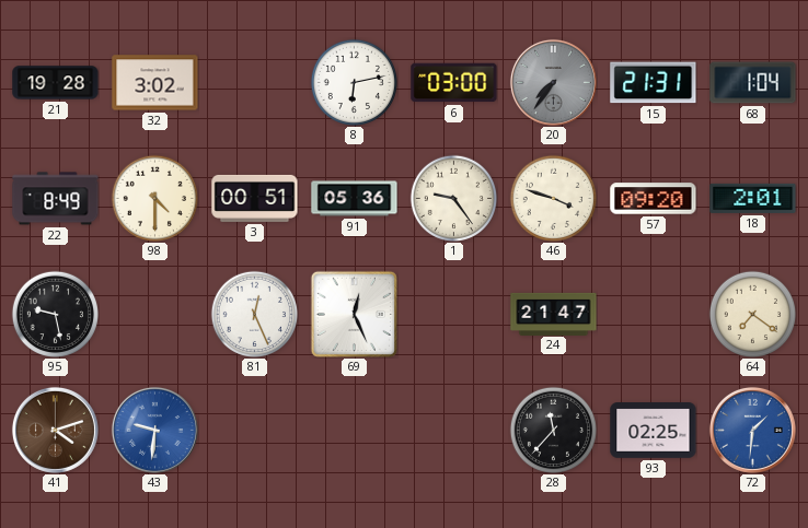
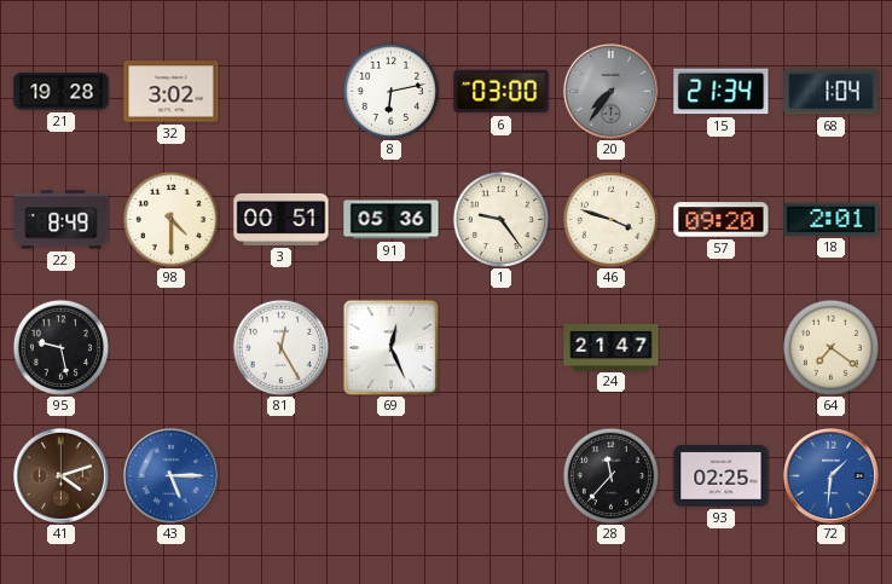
15: 21:31 -> 21:34 (722, 92)
81: 12:26 -> 12:25 (280, 347)
43: 9:31 -> 5:15 (170, 475)
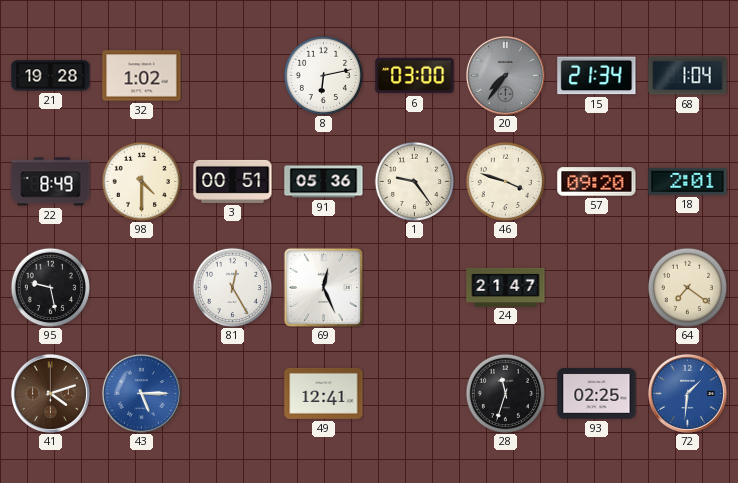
32: 3:02 -> 1:02 (142, 76)
49: none -> 12:41 (324, 393)
28: 11:37 -> 11:33 (505, 393)
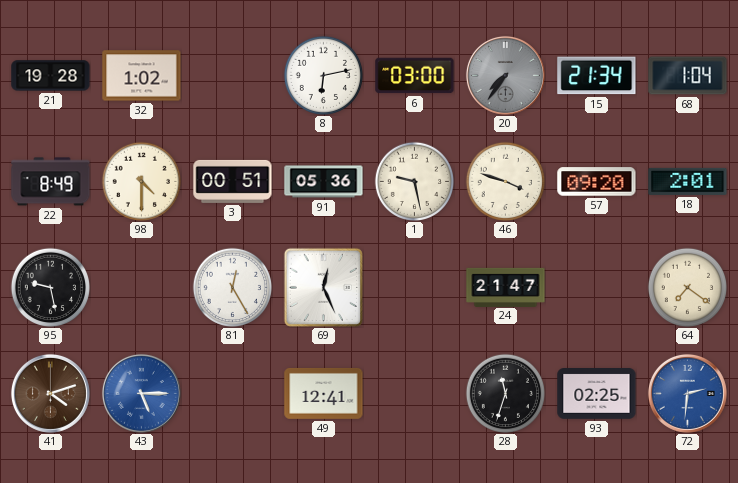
1: 9:24 -> 9:28 (414, 181)
72: 1:31 -> 2:31 (687, 393)
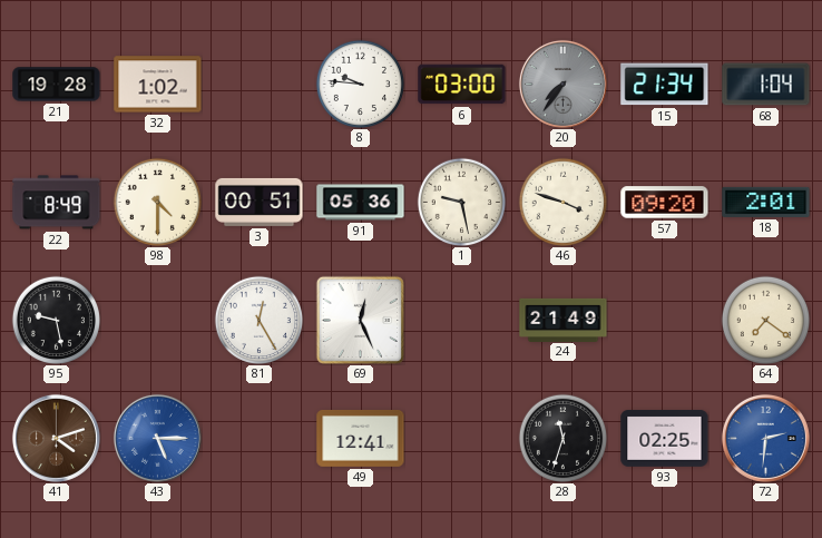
8: 6:13 -> 9:46 (360, 84)
24: 21:47 -> 21:49 (564, 320)
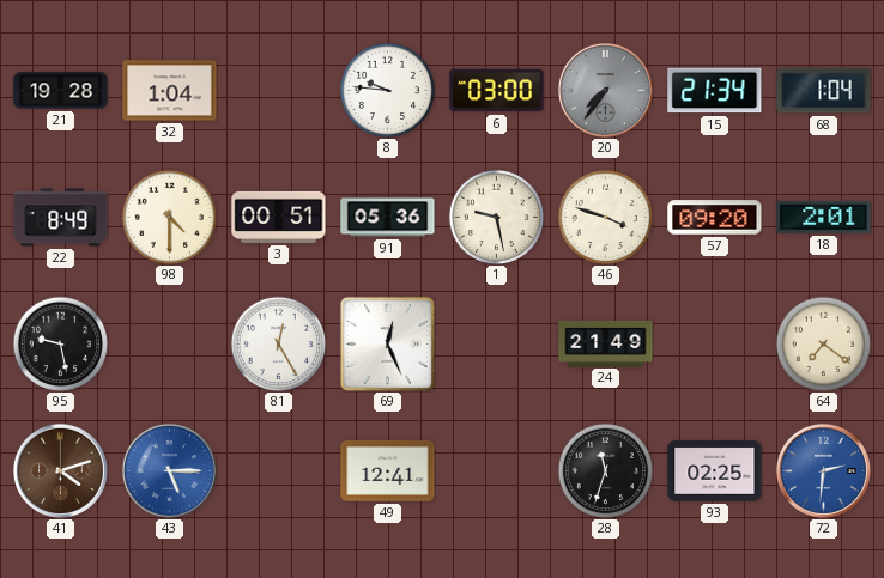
32: 1:02 -> 1:04 (170, 91)
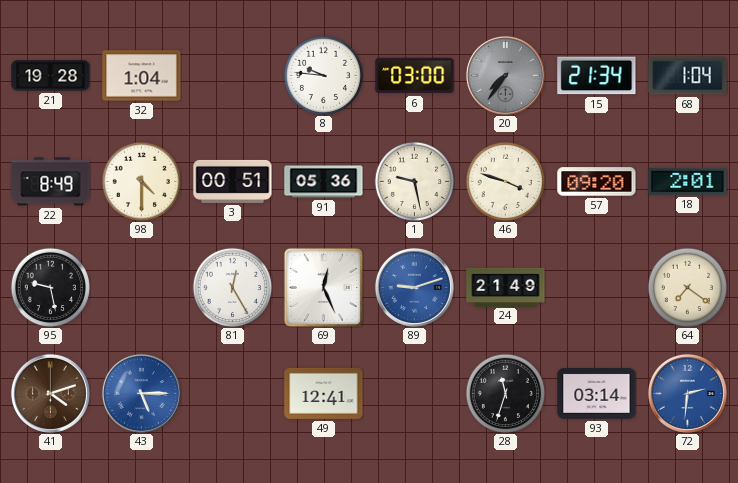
89: none -> 9:12 (414, 287)
93: 02:25 -> 03:14 (597, 394)
